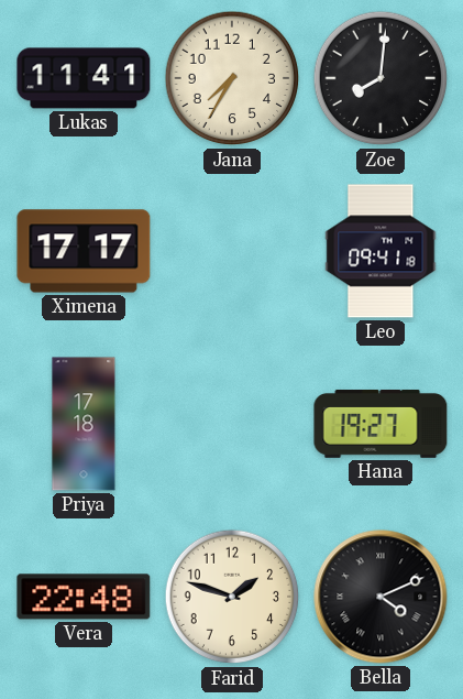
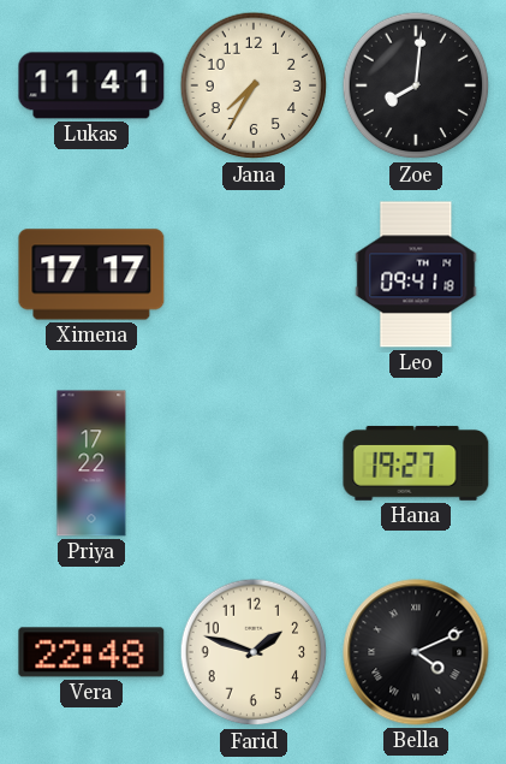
Priya: 17:18 -> 17:22 (91, 463)
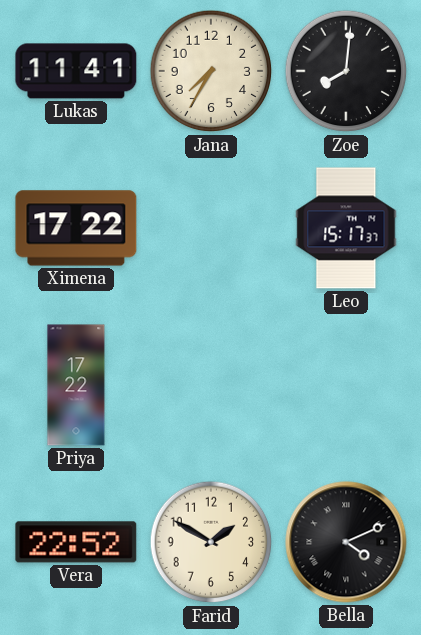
Ximena: 17:17 -> 17:22 (76, 228)
Leo: 09:41 -> 15:17 (346, 228)
Hana: 19:27 -> none (416, 463)
Vera: 22:48 -> 22:52 (76, 542)
Farid: 1:48 -> 1:50 (211, 542)
